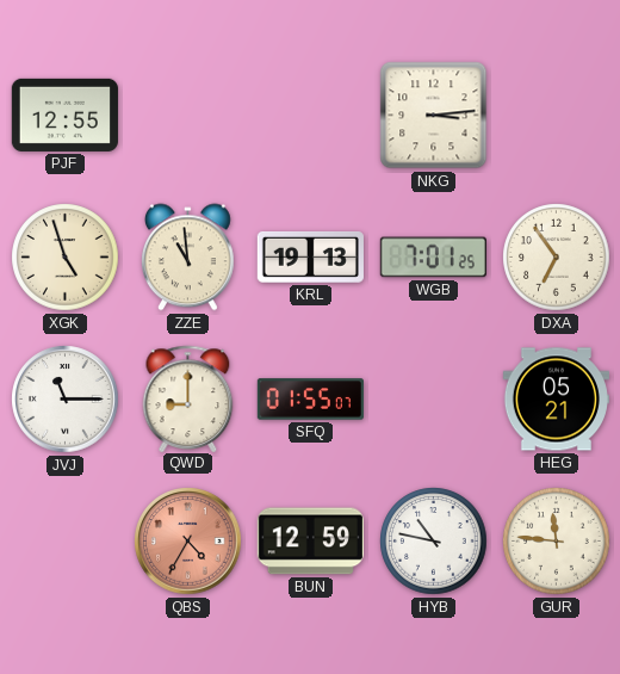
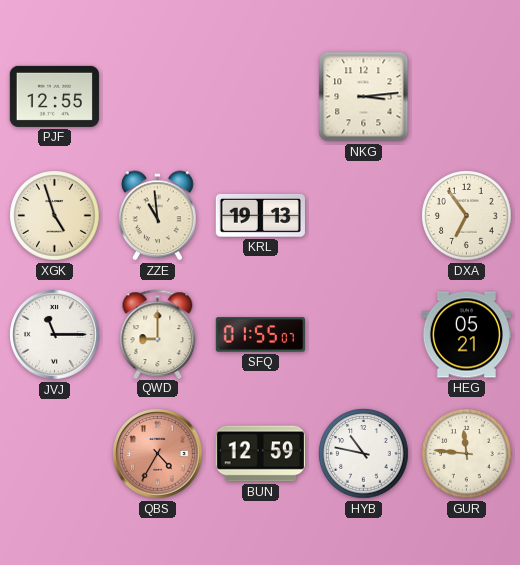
WGB: 7:01 -> none (433, 258)
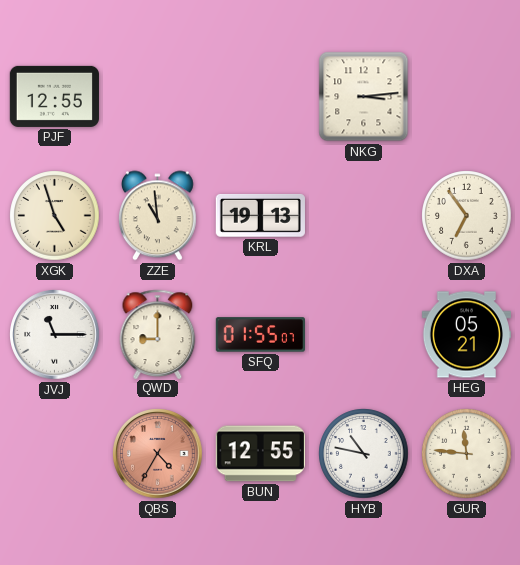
BUN: 12:59 -> 12:55 (260, 454)
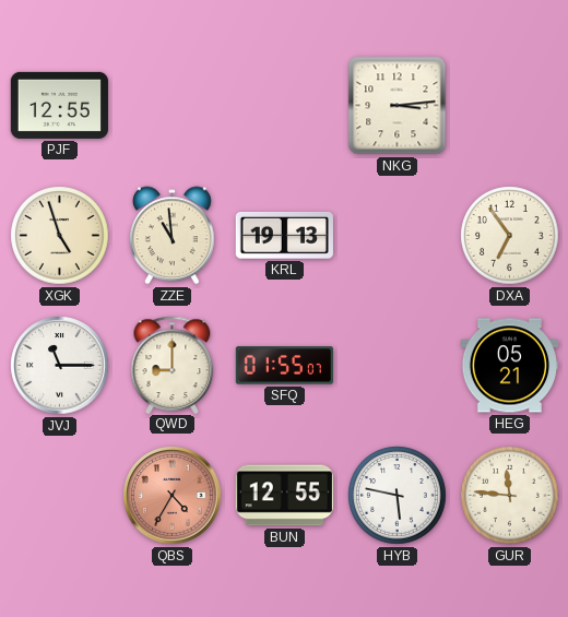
HYB: 10:47 -> 5:47 (398, 496)
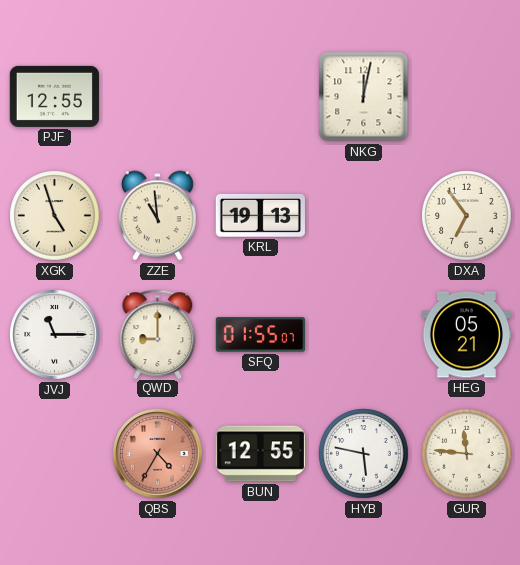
NKG: 3:14 -> 12:02 (364, 97)
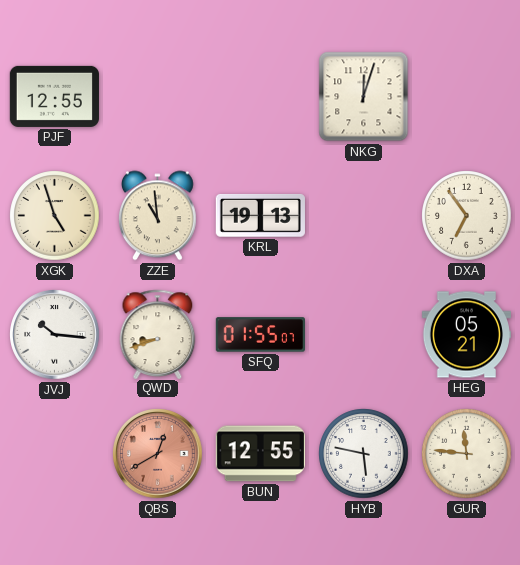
NKG: 12:02 -> 12:03 (364, 97)
JVJ: 11:15 -> 10:16 (55, 335)
QWD: 9:00 -> 8:42 (158, 334)
QBS: 4:35 -> 12:40 (158, 454)
